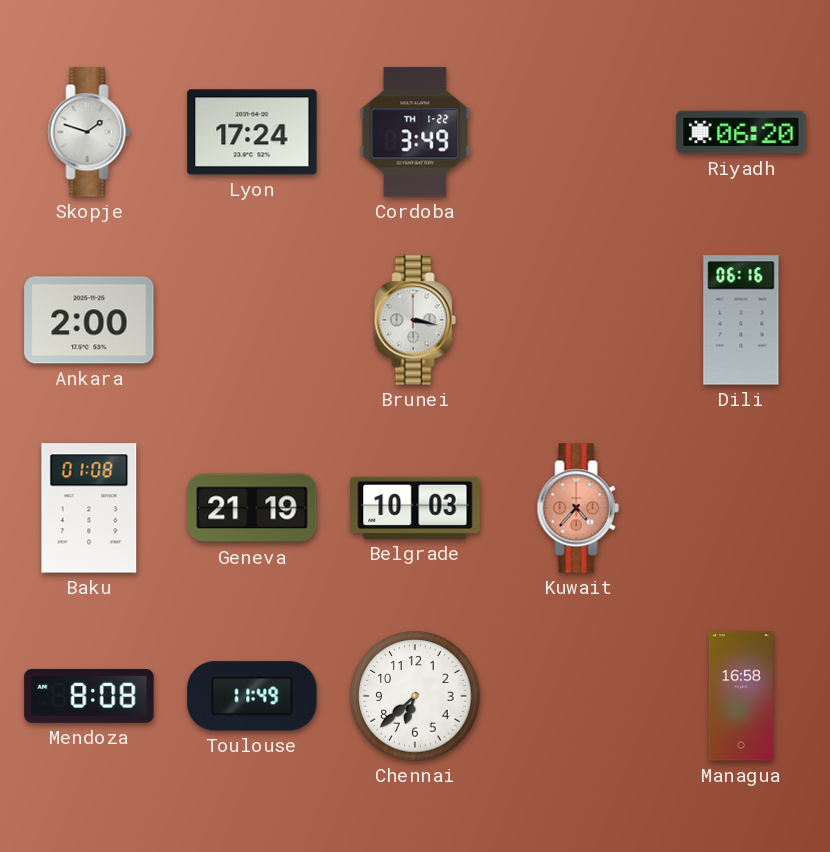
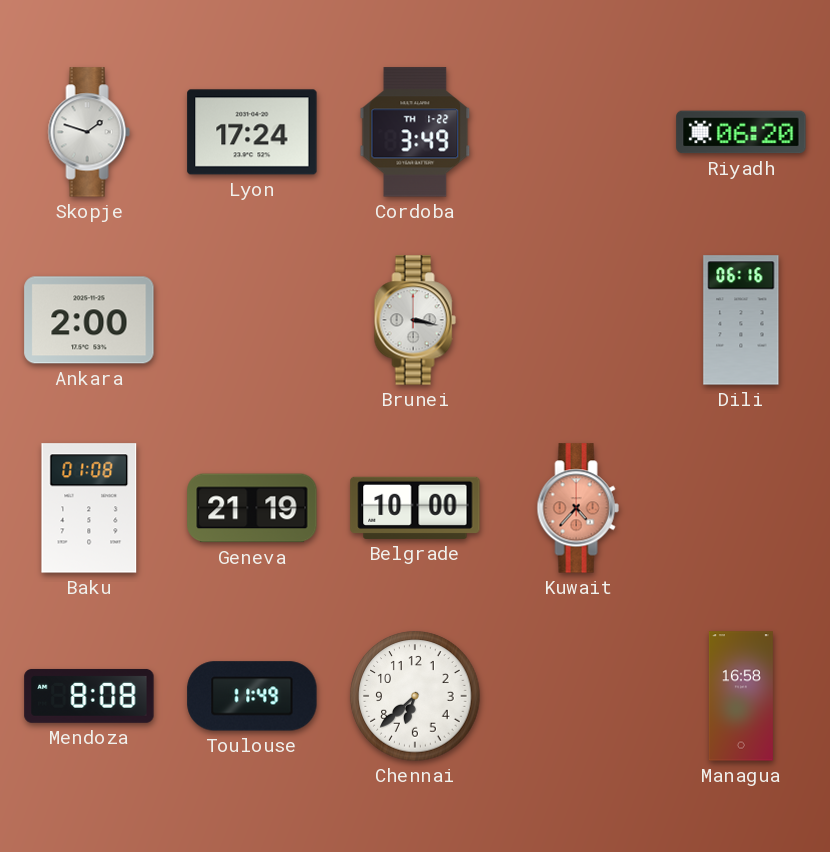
Belgrade: 10:03 -> 10:00 (415, 508)
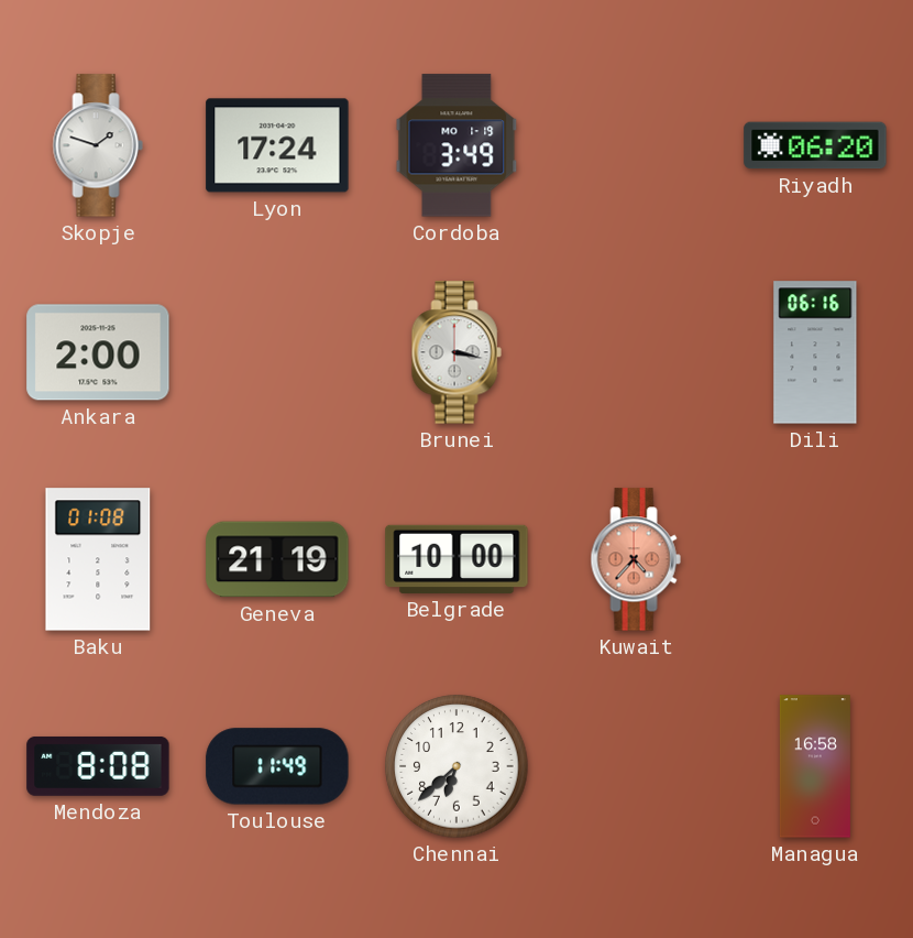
Cordoba date: TH 1-22 -> MO 1-19 (457, 145)
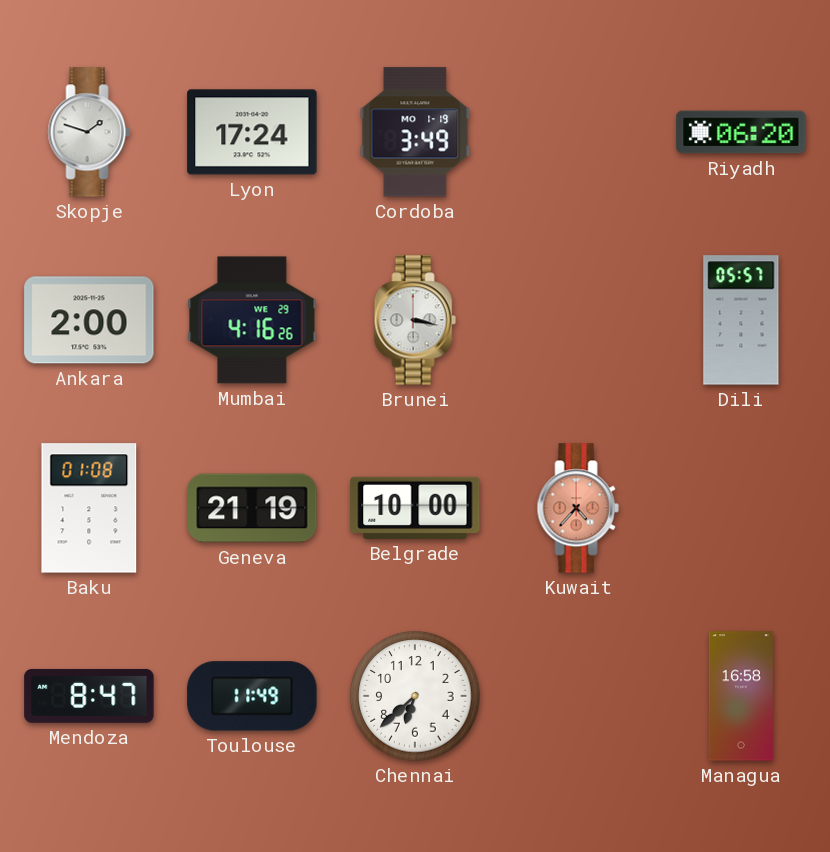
Mumbai: none -> 4:16 (252, 320)
Dili: 06:16 -> 05:57 (741, 320)
Mendoza: 8:08 -> 8:47 (89, 696)
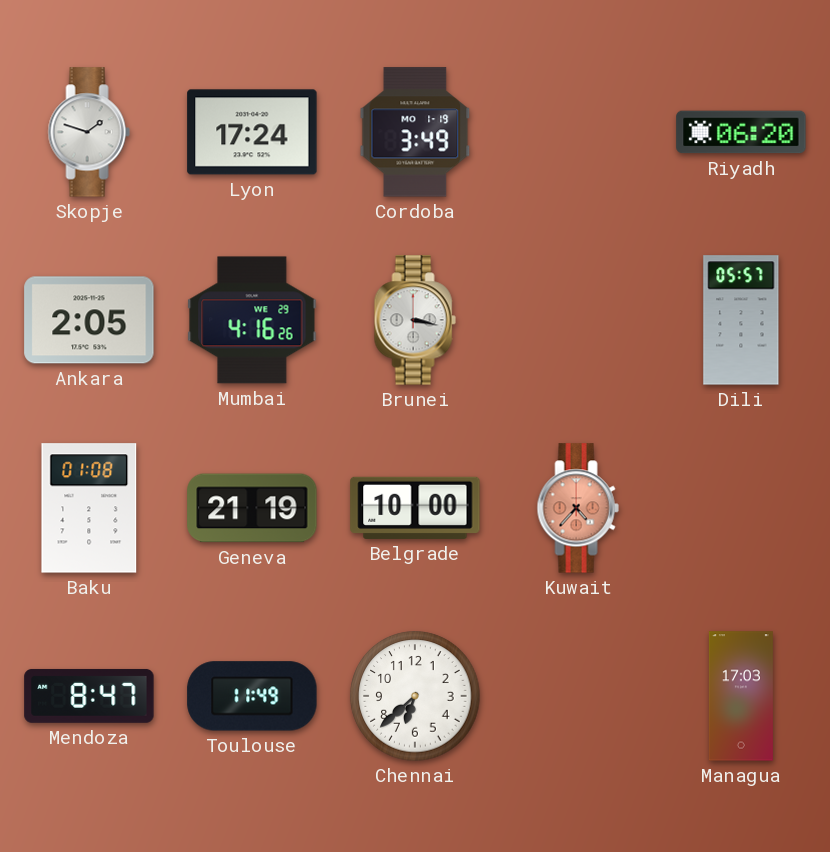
Ankara: 2:00 -> 2:05 (89, 320)
Managua: 16:58 -> 17:03 (741, 696)
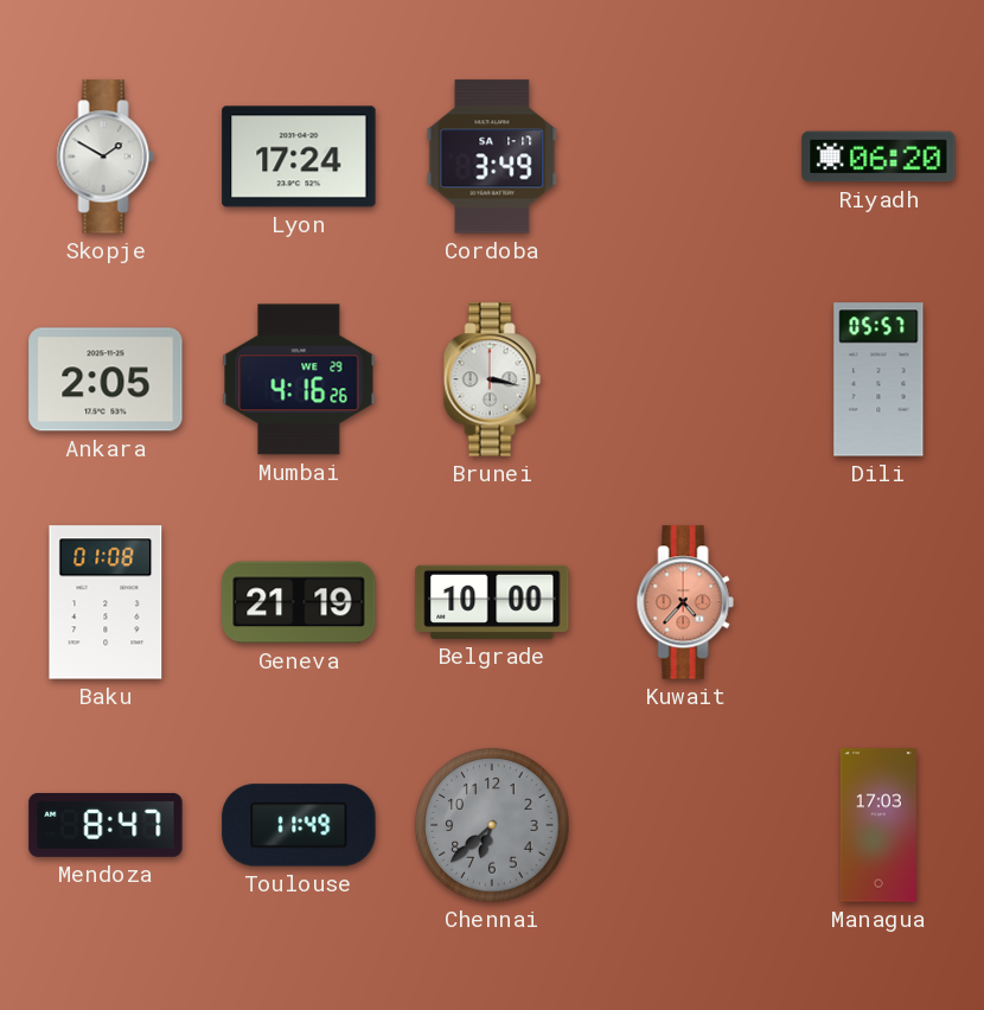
Skopje: 1:48 -> 1:50 (106, 156)
Cordoba date: MO 1-19 -> SA 1-17 (492, 156)
Chennai dial: white -> grey (492, 825)
